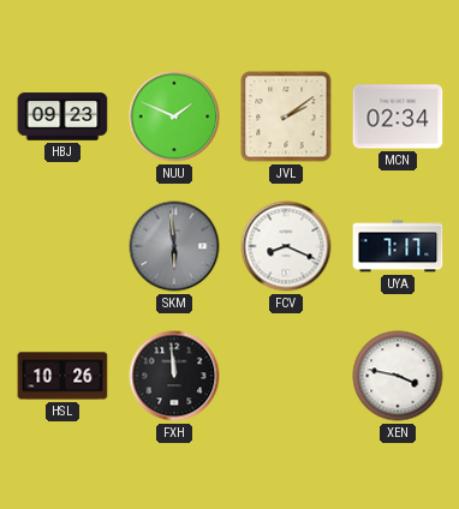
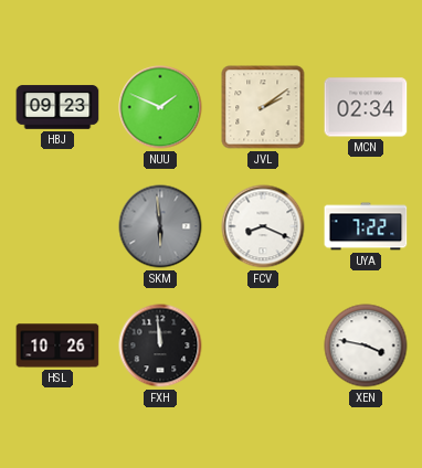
UYA: 7:17 -> 7:22 (366, 226)
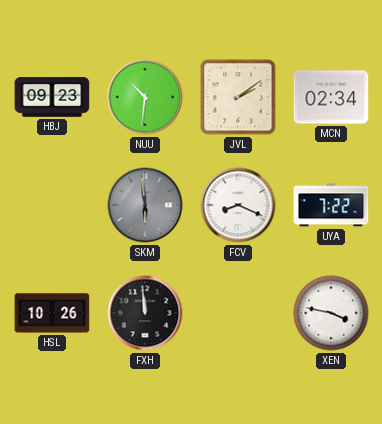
NUU: 1:49 -> 10:31 (145, 97)
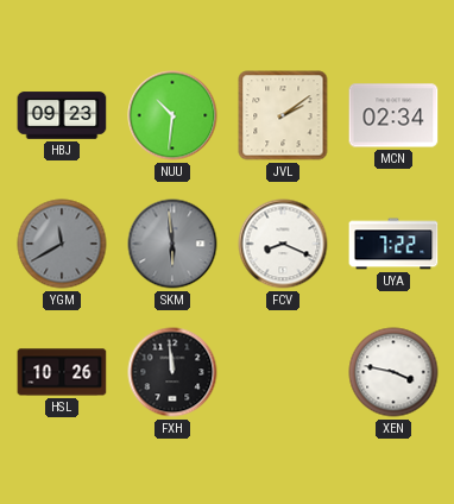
YGM: none -> 11:40 (62, 244)
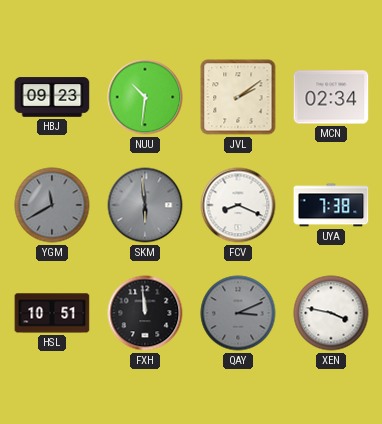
UYA: 7:22 -> 7:38 (331, 205)
HSL: 10:26 -> 10:51 (52, 313)
QAY: none -> 3:11 (238, 313)
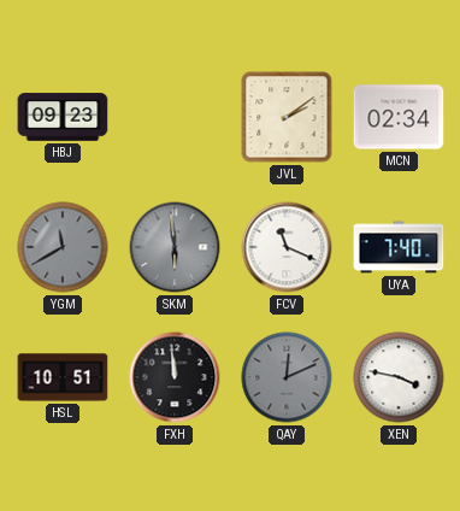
NUU: 10:31 -> none (145, 97)
FCV: 8:19 -> 11:19 (287, 247)
UYA: 7:38 -> 7:40 (399, 247)
QAY: 3:11 -> 12:11 (287, 377)
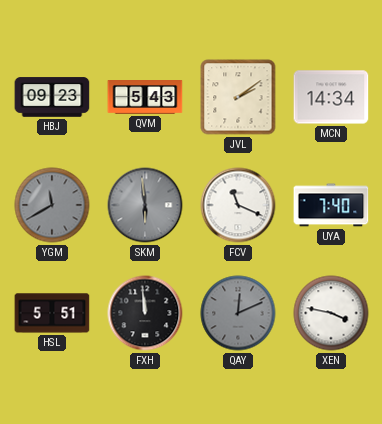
QVM: none -> 5:43 (145, 98)
MCN: 02:34 -> 14:34 (331, 97)
HSL: 10:51 -> 5:51 (52, 313)
